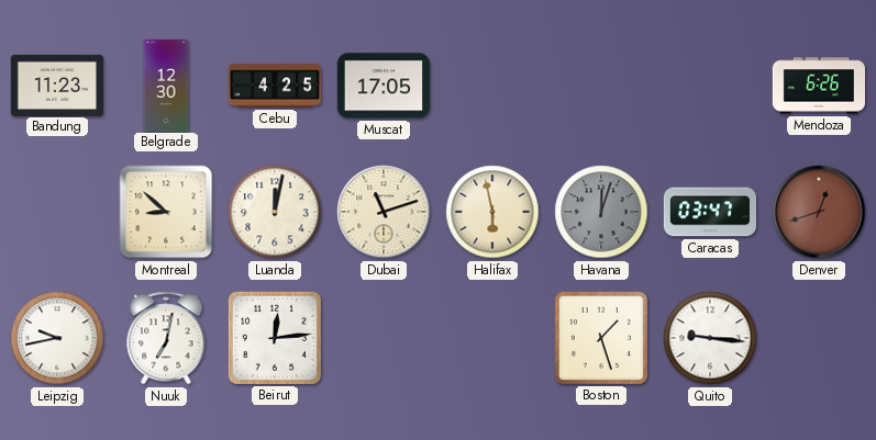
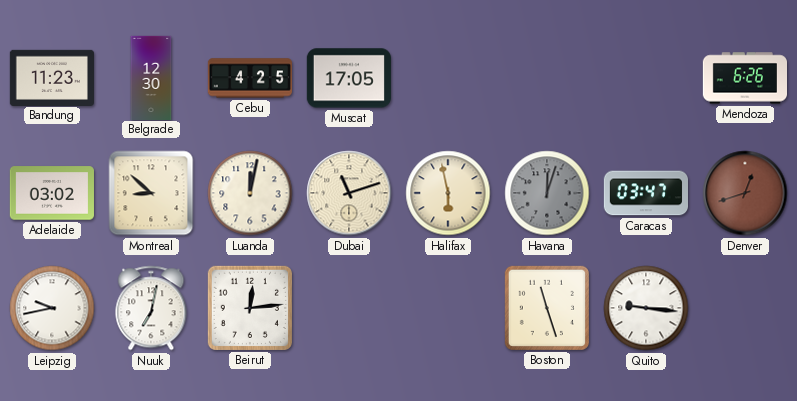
Adelaide: none -> 03:02 (52, 193)
Boston: 1:27 -> 11:27 (547, 308)
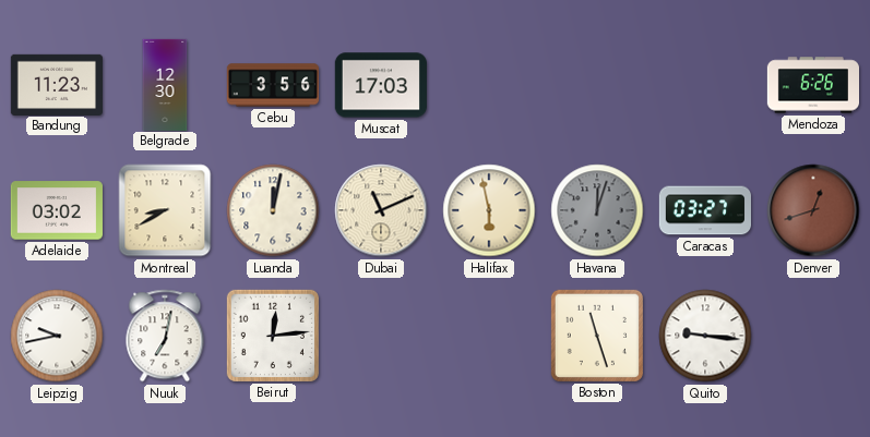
Cebu: 4:25 -> 3:56 (272, 85)
Muscat: 17:05 -> 17:03 (381, 85)
Montreal: 8:52 -> 8:40 (165, 210)
Dubai: 11:12 -> 11:11 (381, 210)
Caracas: 03:47 -> 03:27 (704, 210)
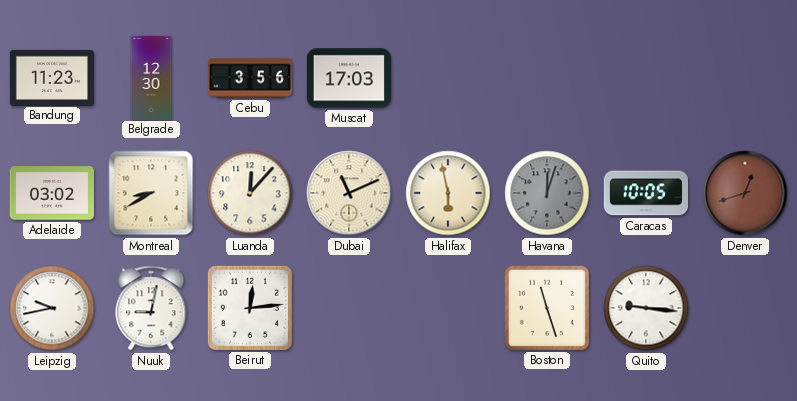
Mendoza: 6:26 -> none (812, 85)
Luanda: 12:02 -> 12:07 (250, 193)
Caracas: 03:27 -> 10:05 (645, 193)
Nuuk: 7:02 -> 9:02 (151, 308)
